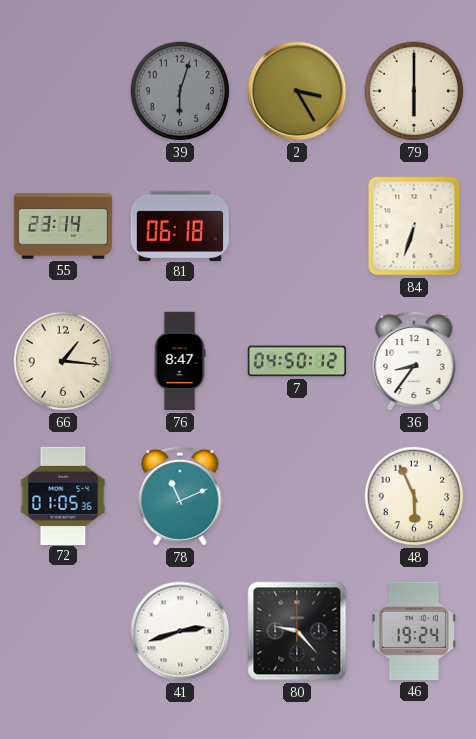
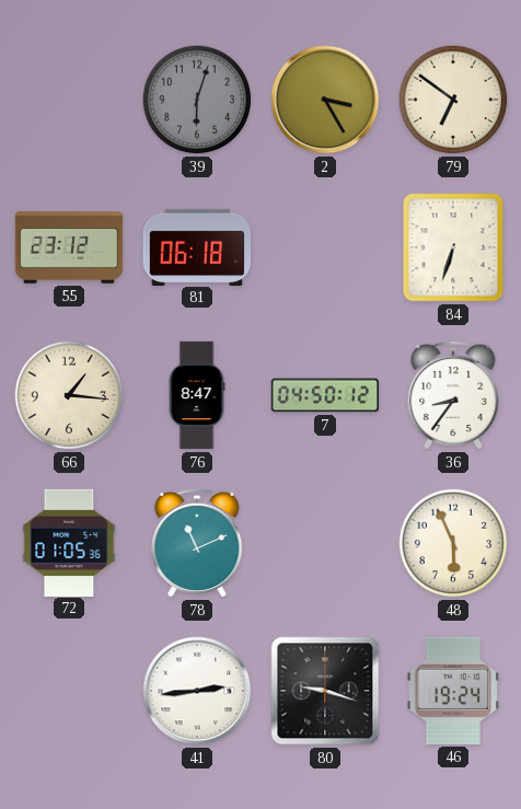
79: 6:00 -> 6:51 (453, 100)
55: 23:14 -> 23:12 (69, 247)
41: 2:42 -> 2:44 (197, 691)
80: 9:23 -> 9:18 (325, 691)
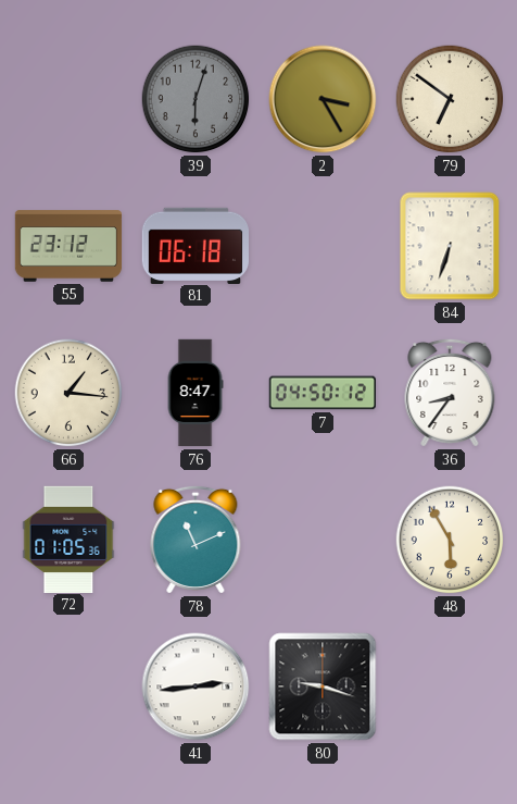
48: 5:56 -> 5:55 (450, 540)
46: 19:24 -> none (453, 691)
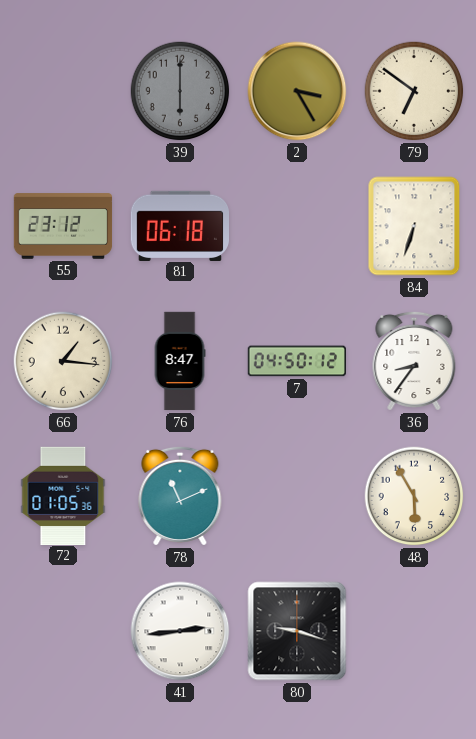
39: 6:03 -> 6:00 (180, 91)
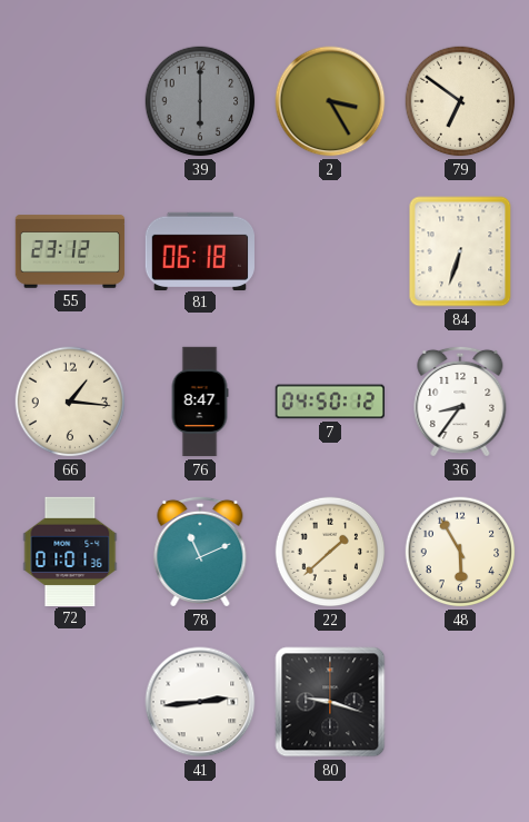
72: 01:05 -> 01:01 (70, 551)
22: none -> 1:38 (330, 552)
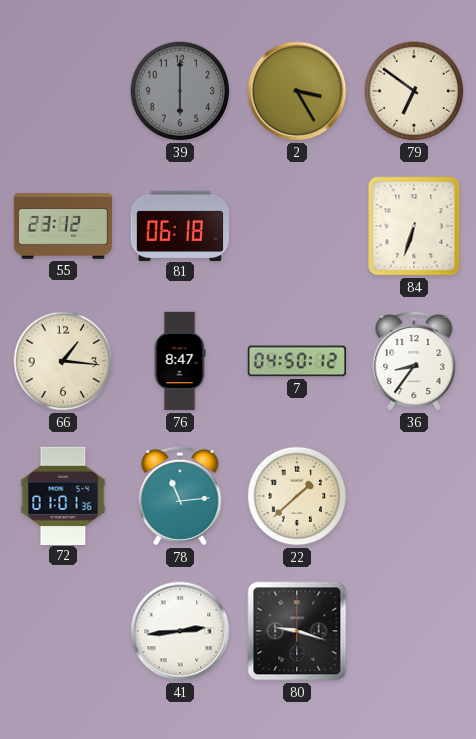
78: 11:11 -> 11:14 (180, 496)
48: 5:55 -> none (460, 552)
